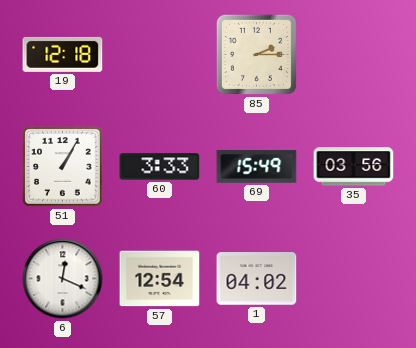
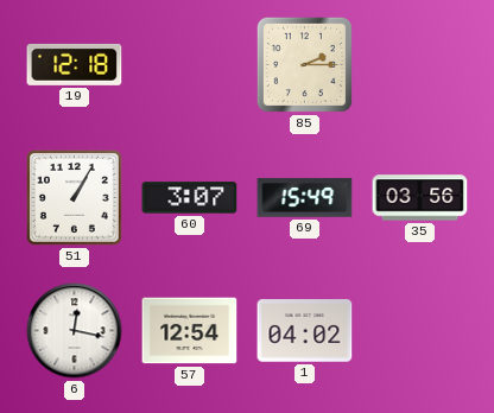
60: 3:33 -> 3:07 (190, 198)
6: 12:19 -> 12:17 (75, 331)
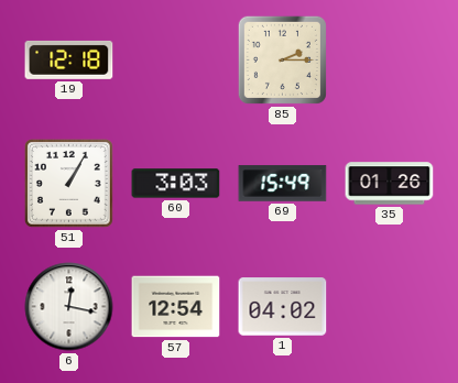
60: 3:07 -> 3:03 (176, 184)
35: 03:56 -> 01:26 (390, 184)
